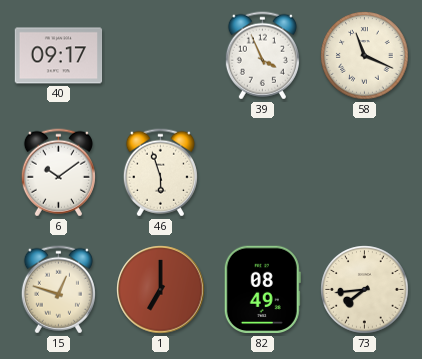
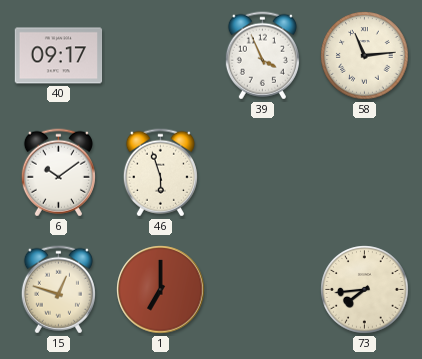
58: 11:19 -> 11:14 (365, 56)
82: 08:49 -> none (262, 290)
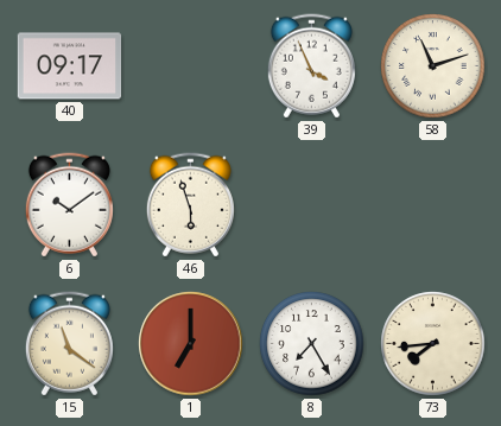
58: 11:14 -> 11:12 (433, 66)
15: 12:48 -> 11:21 (69, 344)
8: none -> 7:25 (312, 344)
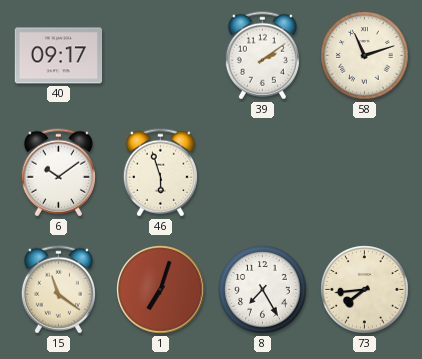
39: 3:56 -> 2:09 (262, 56)
1: 7:00 -> 7:03 (161, 290)
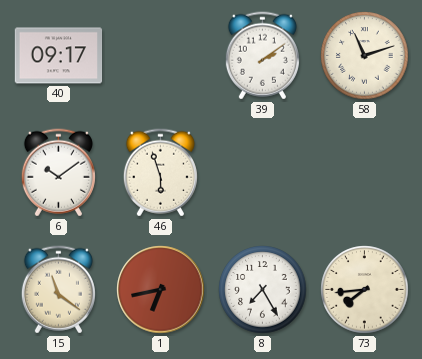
1: 7:03 -> 6:43 (161, 290)
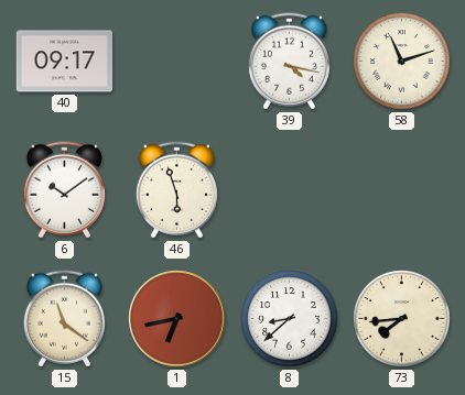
39: 2:09 -> 4:17 (289, 62)
8: 7:25 -> 8:38 (290, 319)
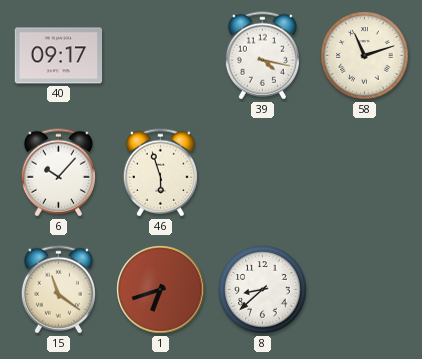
6: 10:09 -> 10:07 (58, 173)
1: 6:43 -> 6:42 (161, 290)
73: 7:44 -> none (402, 319)
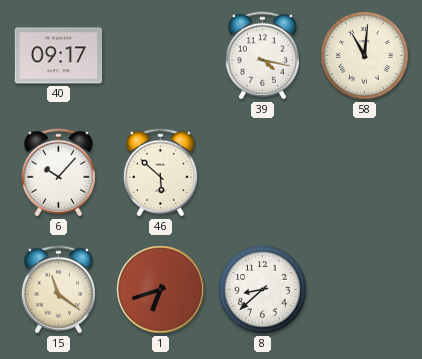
58: 11:12 -> 11:01 (365, 56)
46: 5:57 -> 5:52 (160, 173)
